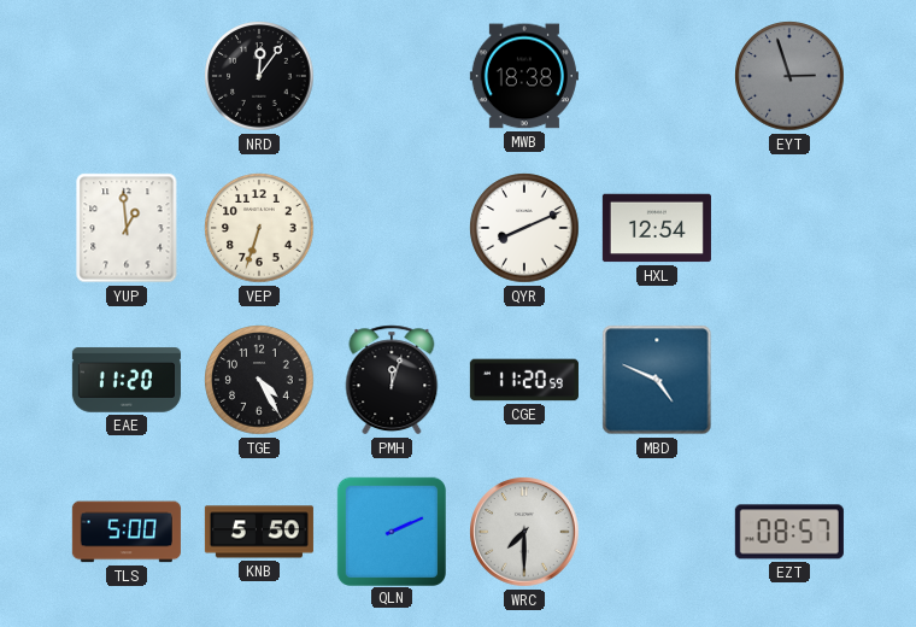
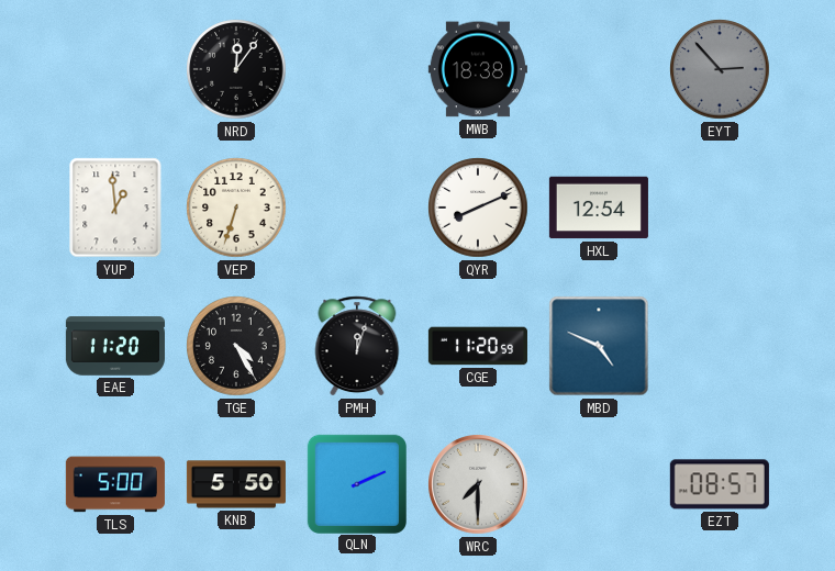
EYT: 2:57 -> 2:53 (720, 69)
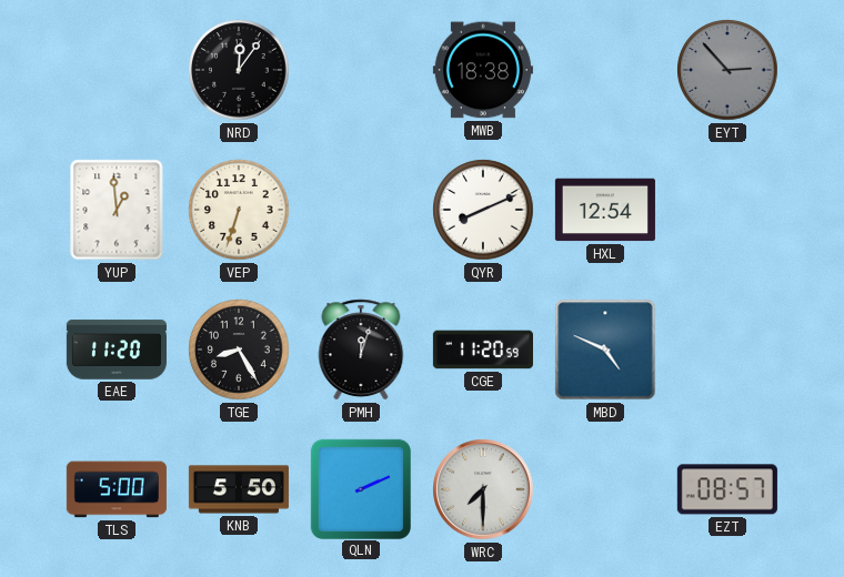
TGE: 4:25 -> 8:25 (239, 350)
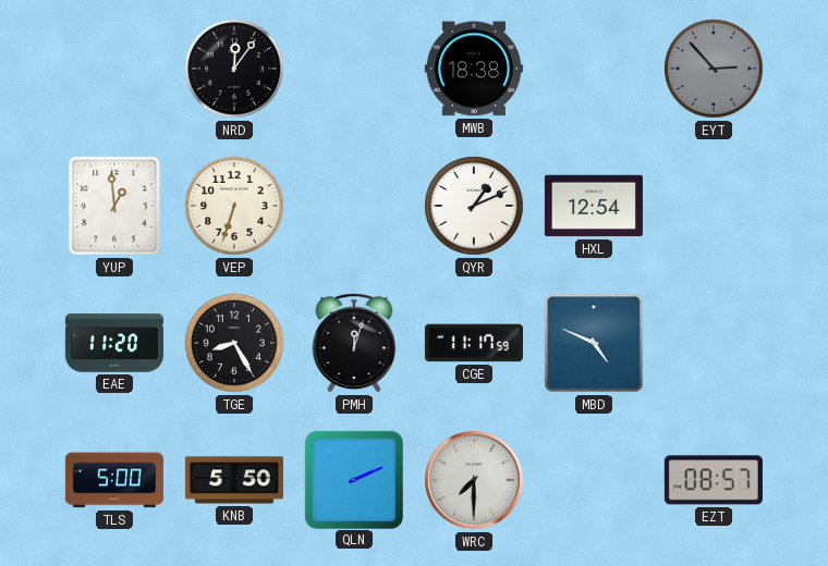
QYR: 8:11 -> 1:11 (474, 206)
CGE: 11:20 -> 11:17 (474, 343)
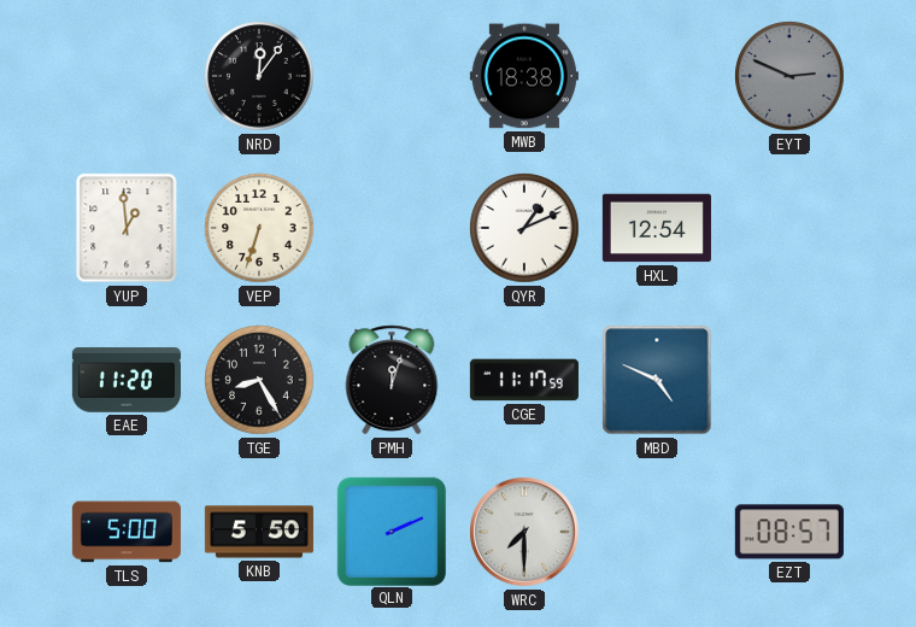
EYT: 2:53 -> 2:49 (789, 76)
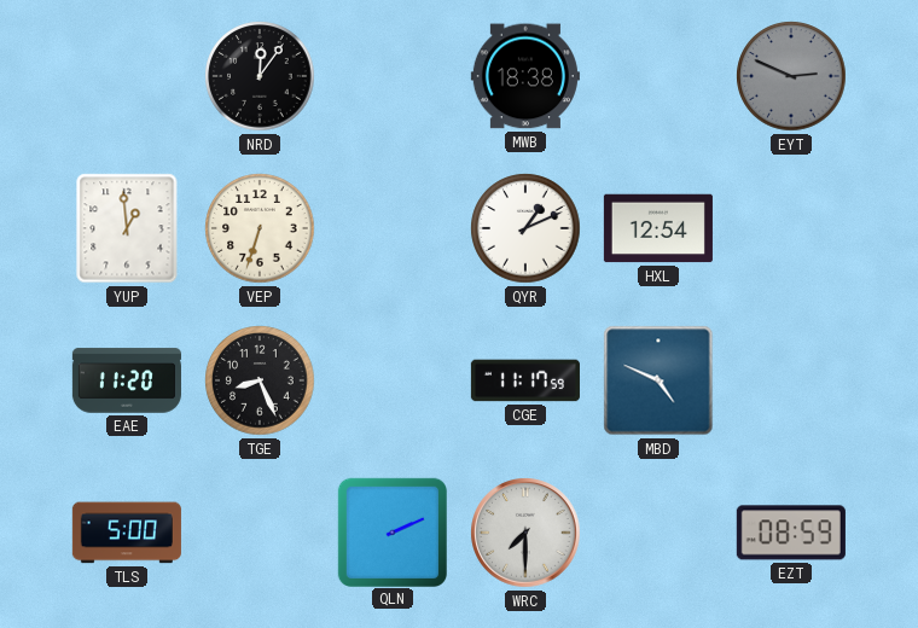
TGE: 8:25 -> 8:26 (260, 380)
PMH: 12:03 -> none (392, 380)
KNB: 5:50 -> none (259, 532)
EZT: 08:57 -> 08:59 (791, 533)
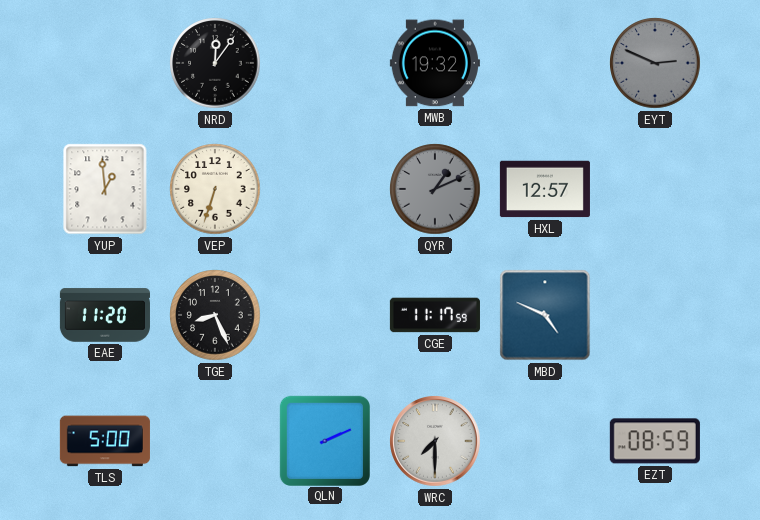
MWB: 18:38 -> 19:32 (435, 63)
QYR dial: white -> grey (435, 189)
HXL: 12:54 -> 12:57 (545, 189)
